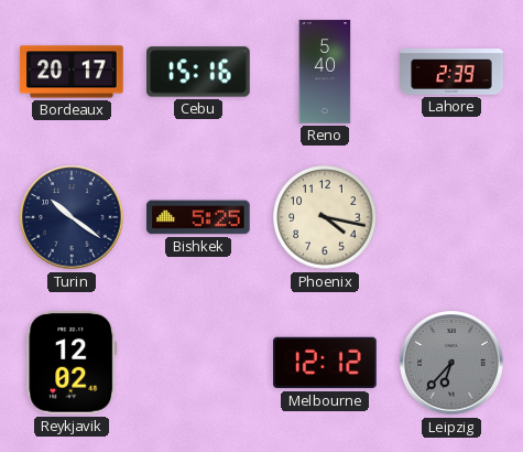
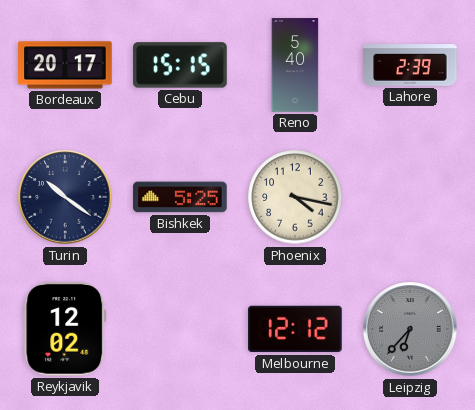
Cebu: 15:16 -> 15:15 (180, 65)
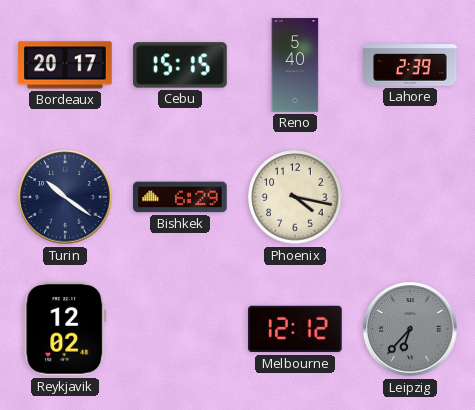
Bishkek: 5:25 -> 6:29 (180, 197)
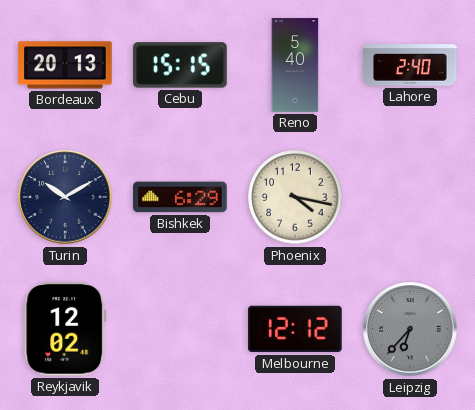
Bordeaux: 20:17 -> 20:13 (65, 65)
Lahore: 2:39 -> 2:40 (410, 65)
Turin: 10:21 -> 10:10 (65, 197)
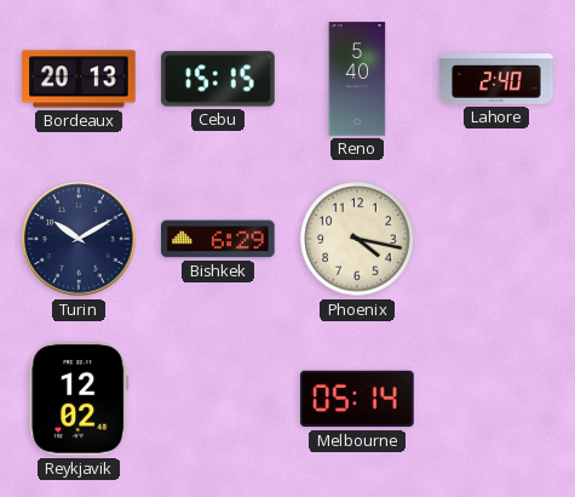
Melbourne: 12:12 -> 05:14 (357, 399)
Leipzig: 6:37 -> none (410, 329)
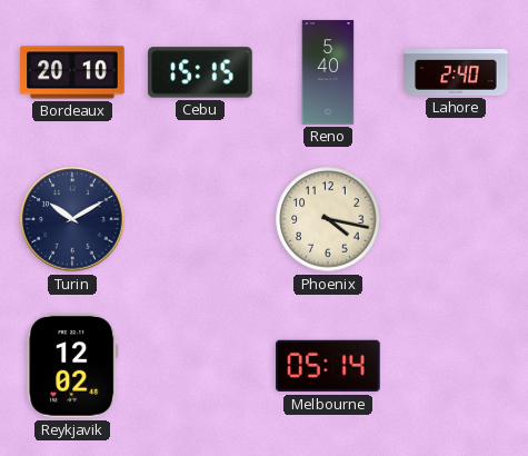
Bordeaux: 20:13 -> 20:10 (72, 72)
Bishkek: 6:29 -> none (218, 239)
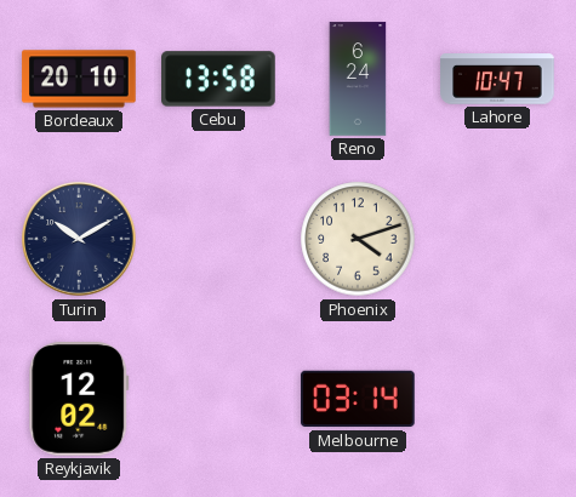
Cebu: 15:15 -> 13:58 (218, 79)
Reno: 5:40 -> 6:24 (358, 79)
Lahore: 2:40 -> 10:47 (497, 79)
Phoenix: 4:17 -> 4:12 (358, 239)
Melbourne: 05:14 -> 03:14 (358, 399)
